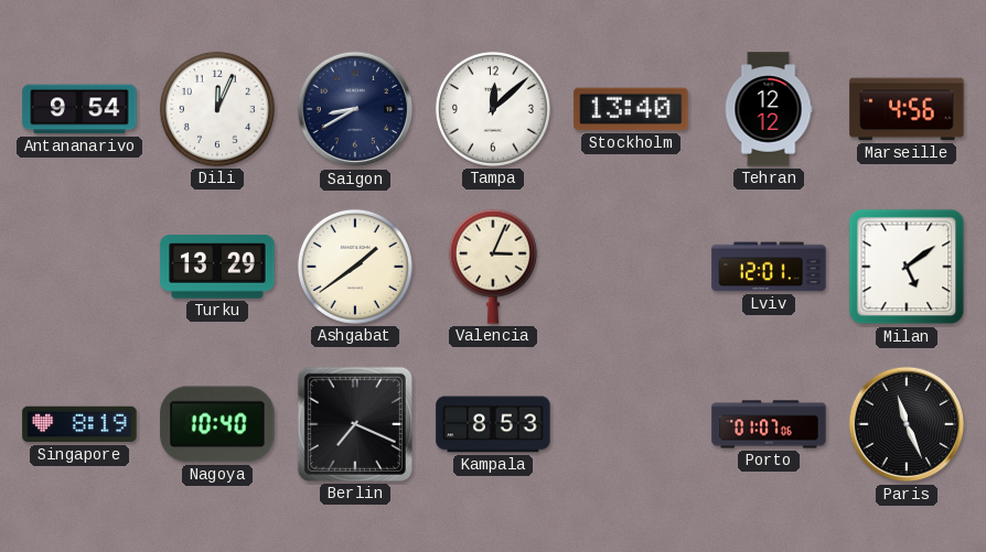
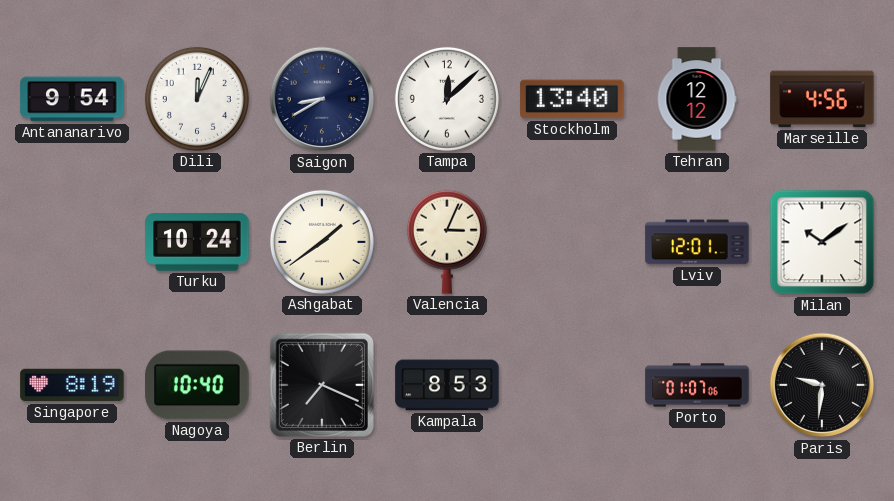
Turku: 13:29 -> 10:24 (197, 242)
Milan: 5:09 -> 10:09 (822, 242)
Paris: 11:26 -> 9:31 (822, 385)
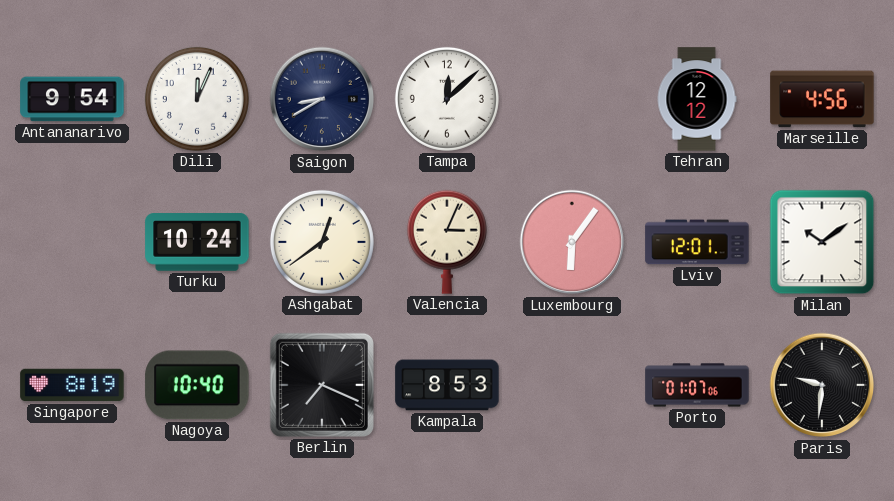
Stockholm: 13:40 -> none (572, 99)
Ashgabat: 1:39 -> 12:39 (322, 242)
Luxembourg: none -> 6:06 (572, 242)
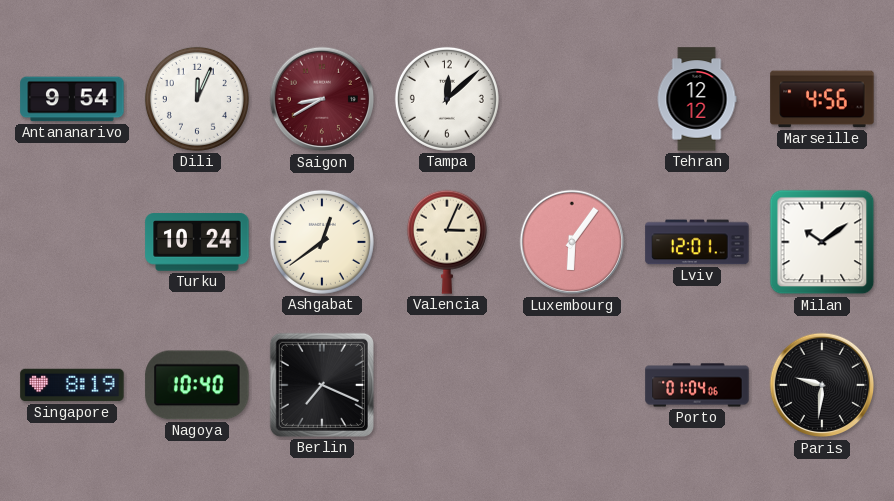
Saigon dial: navy -> burgundy (322, 99)
Kampala: 8:53 -> none (447, 385)
Porto: 01:07 -> 01:04 (697, 385)
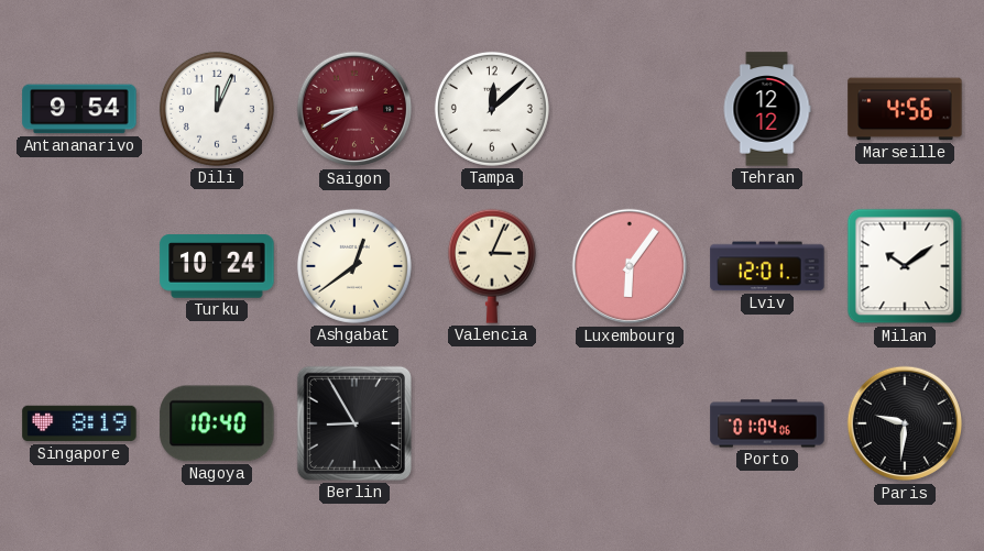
Berlin: 7:19 -> 8:55 (354, 423)
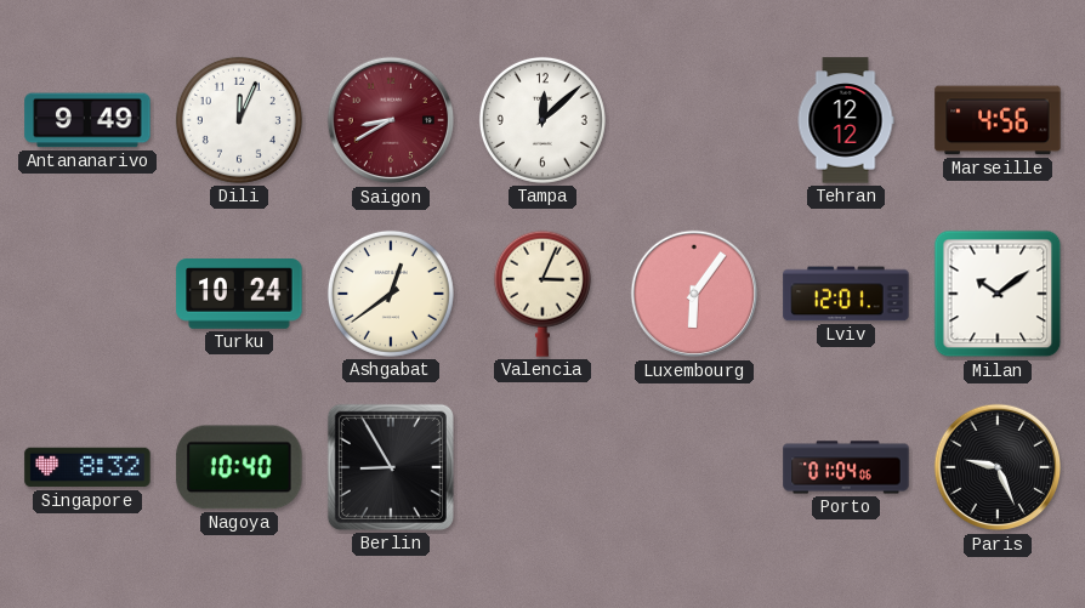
Antananarivo: 9:54 -> 9:49 (87, 120)
Singapore: 8:19 -> 8:32 (87, 467)
Paris: 9:31 -> 9:26 (998, 467)
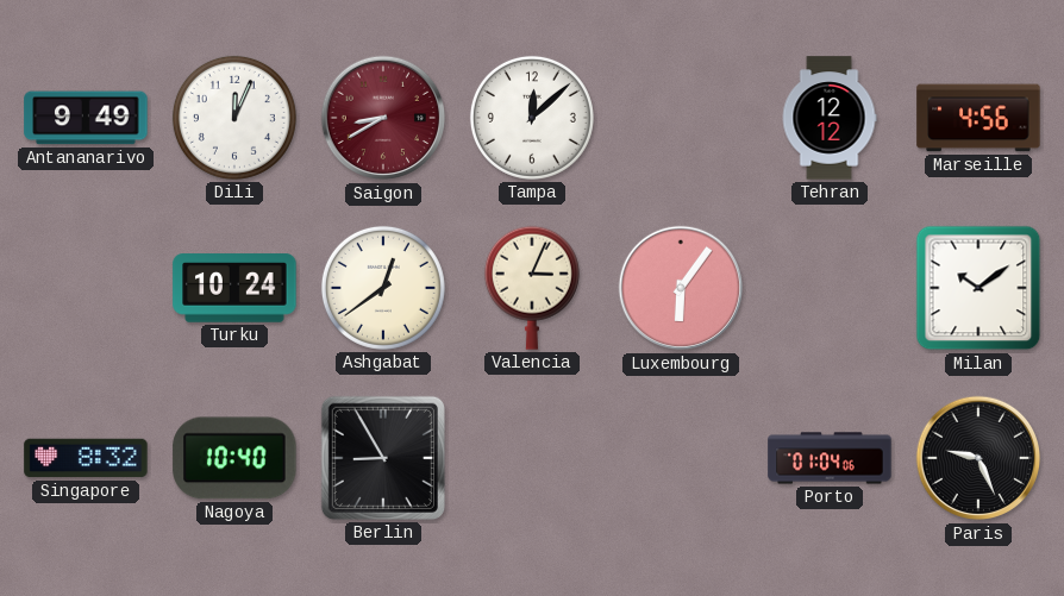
Lviv: 12:01 -> none (846, 294)
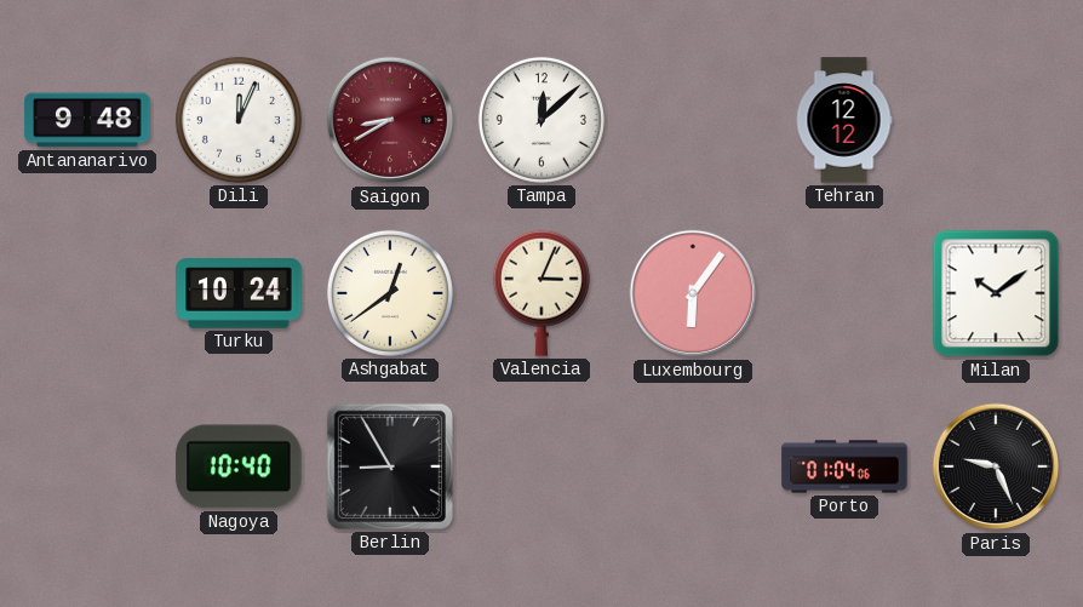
Antananarivo: 9:49 -> 9:48 (87, 120)
Marseille: 4:56 -> none (978, 118)
Singapore: 8:32 -> none (86, 458)
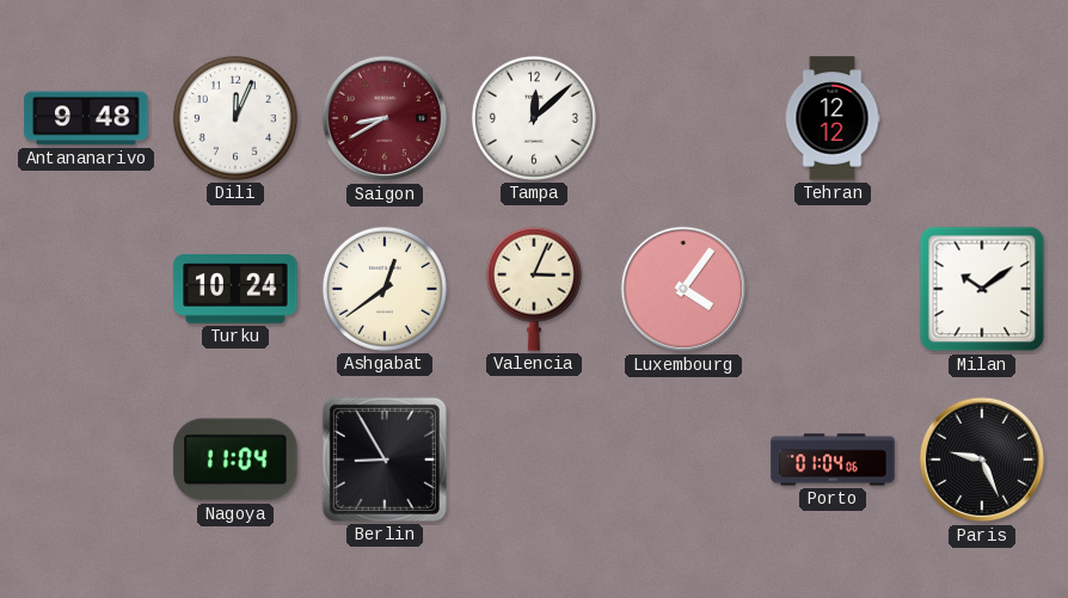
Luxembourg: 6:06 -> 4:06 (683, 289)
Nagoya: 10:40 -> 11:04 (235, 460)
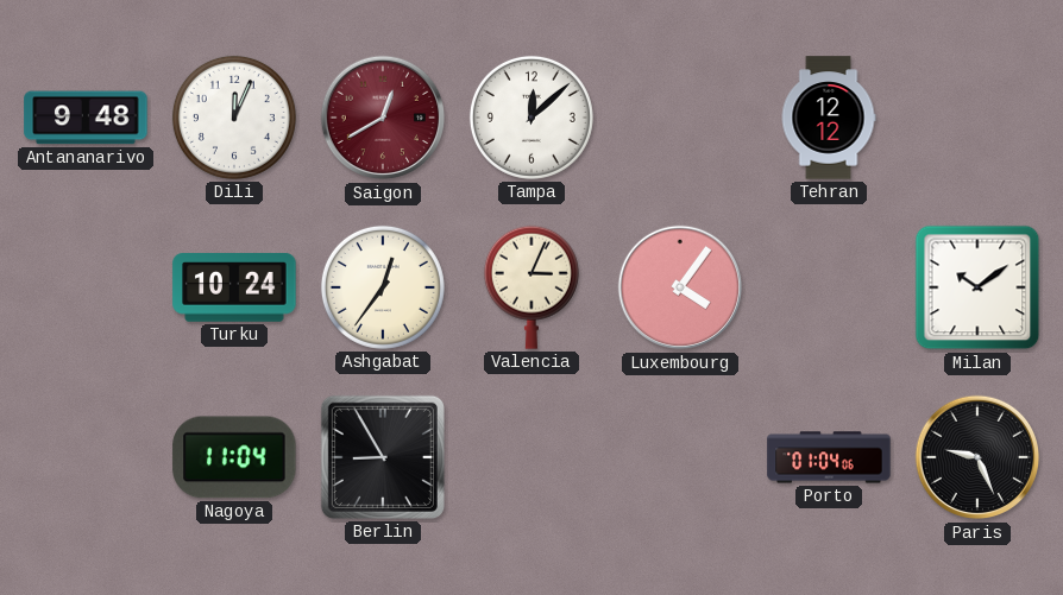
Saigon: 8:40 -> 12:40 (383, 118)
Ashgabat: 12:39 -> 12:36 (383, 287)
